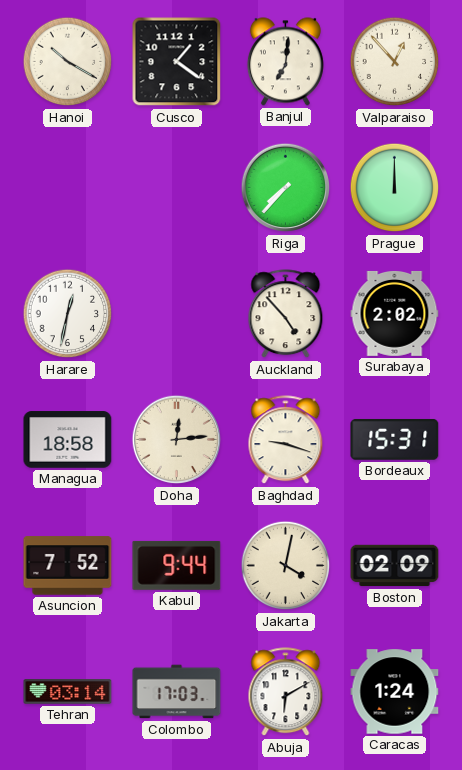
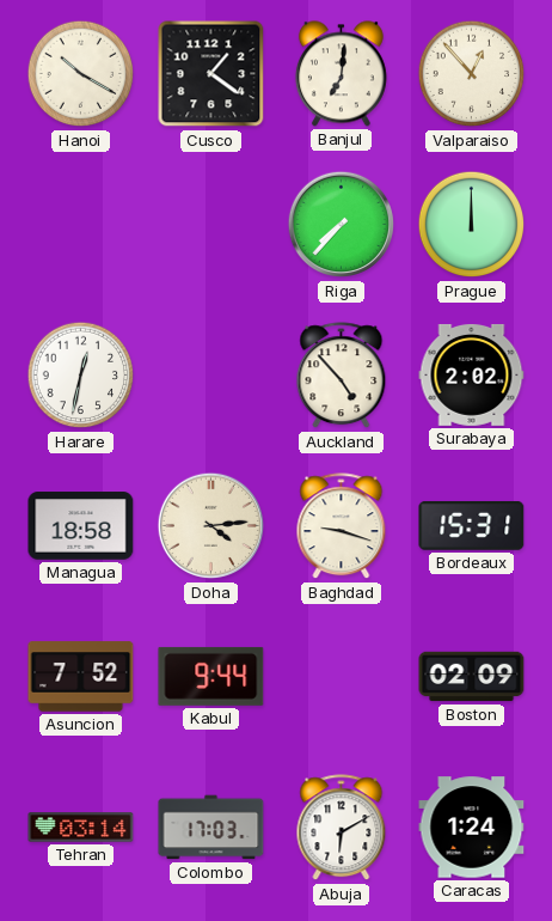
Doha: 12:14 -> 4:14 (211, 526)
Jakarta: 4:02 -> none (286, 566)
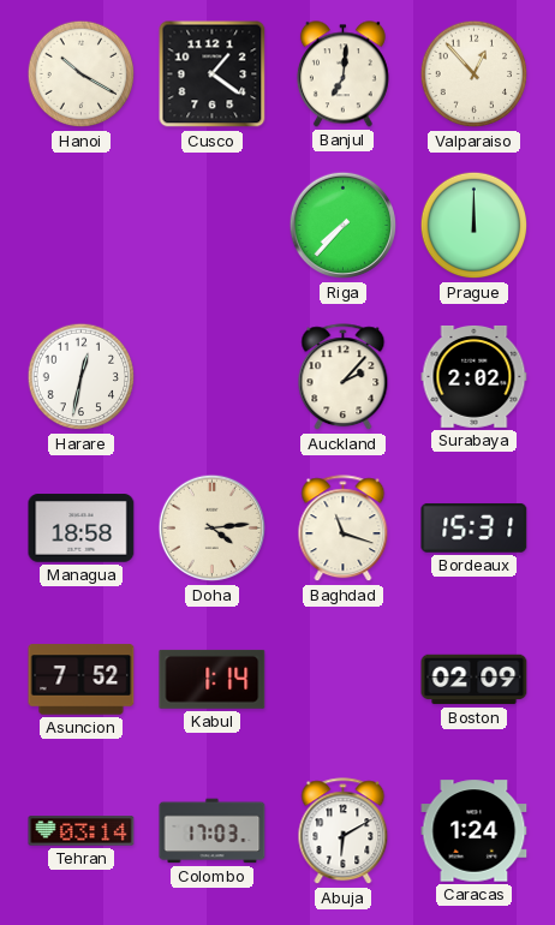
Auckland: 4:53 -> 2:07 (344, 377)
Baghdad: 9:18 -> 11:18 (344, 529)
Kabul: 9:44 -> 1:14 (213, 679)
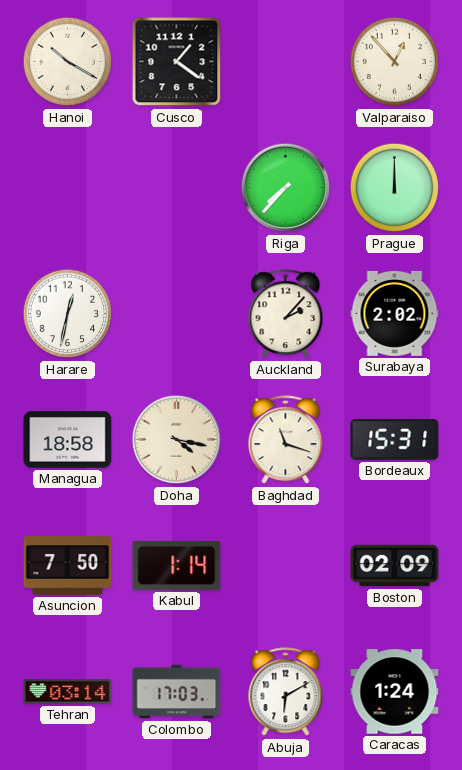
Banjul: 7:01 -> none (342, 74)
Doha: 4:14 -> 4:17 (177, 440)
Asuncion: 7:52 -> 7:50 (68, 566)
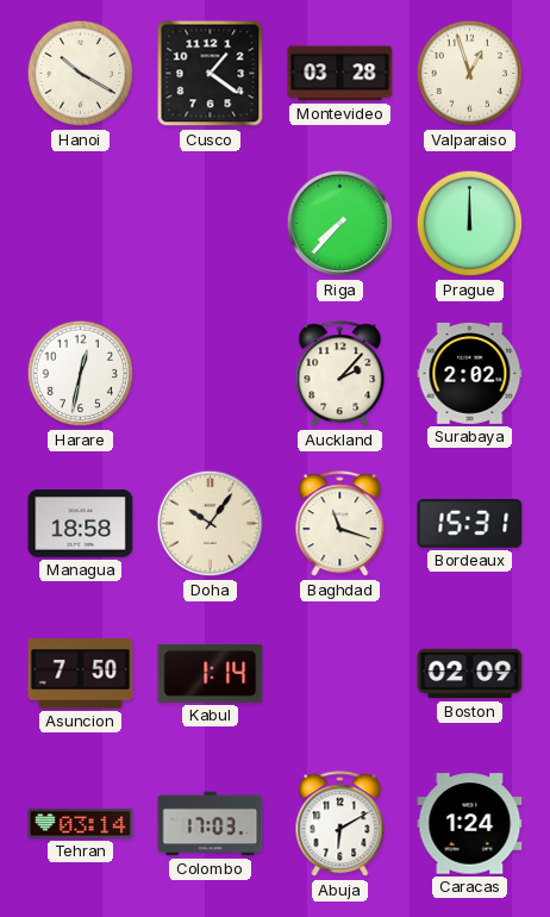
Montevideo: none -> 03:28 (340, 74)
Valparaiso: 12:53 -> 12:57 (470, 74)
Doha: 4:17 -> 10:06 (211, 524)
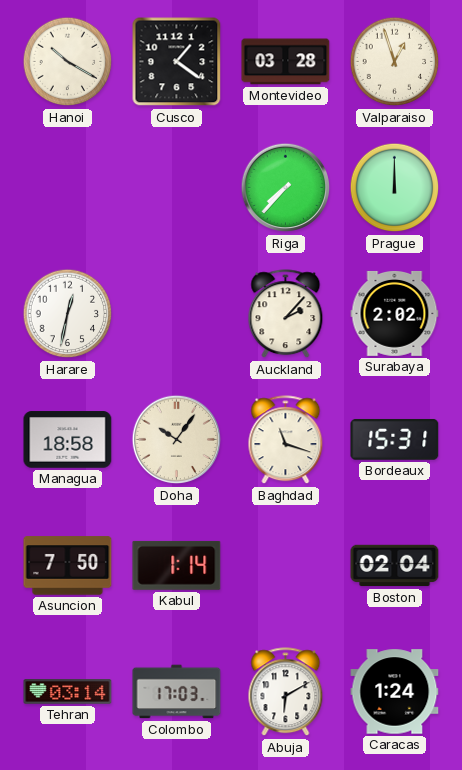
Boston: 02:09 -> 02:04 (395, 566)
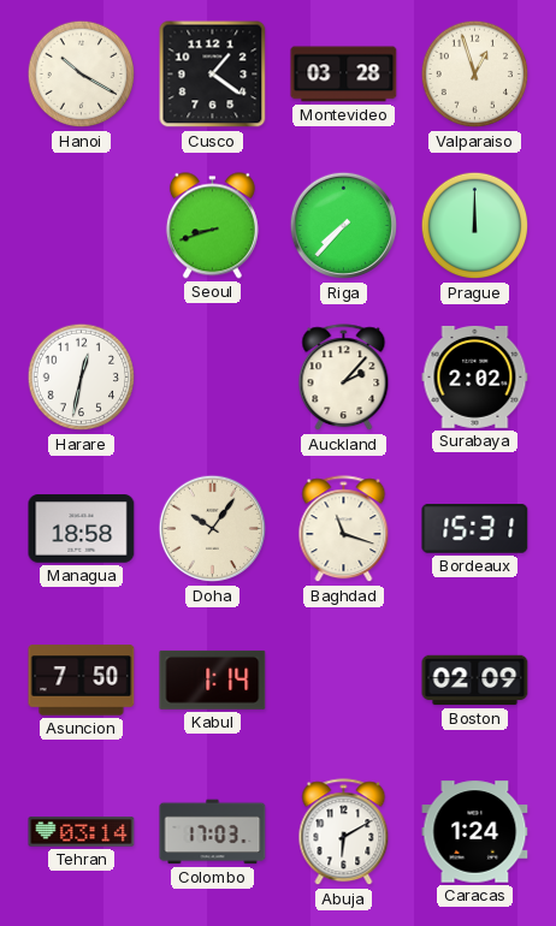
Seoul: none -> 8:42 (212, 226)
Boston: 02:04 -> 02:09 (475, 681)
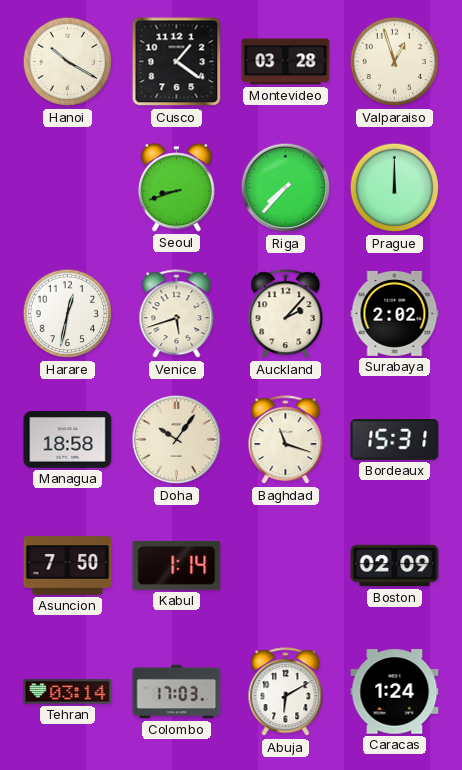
Venice: none -> 5:42 (177, 314)
